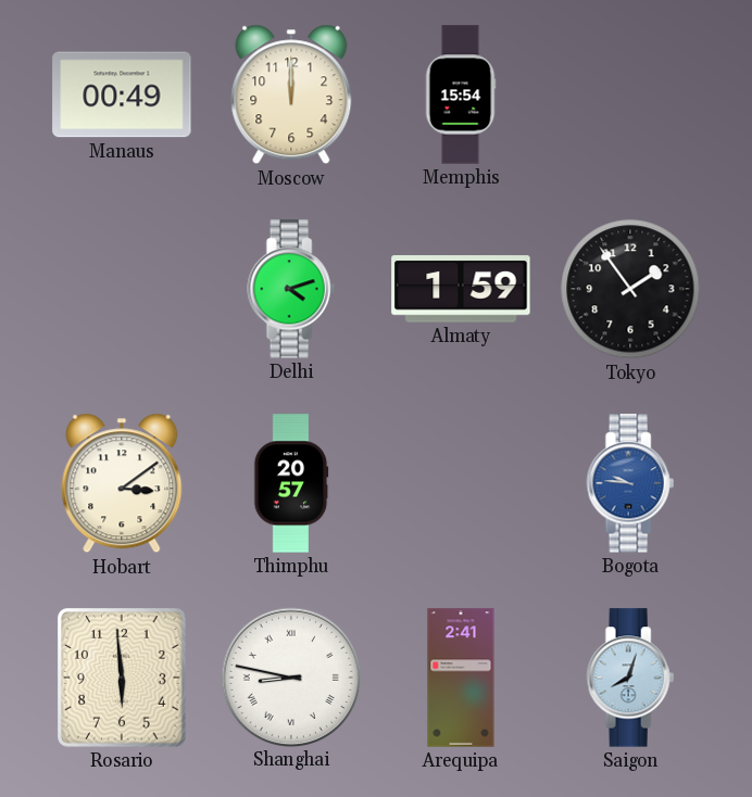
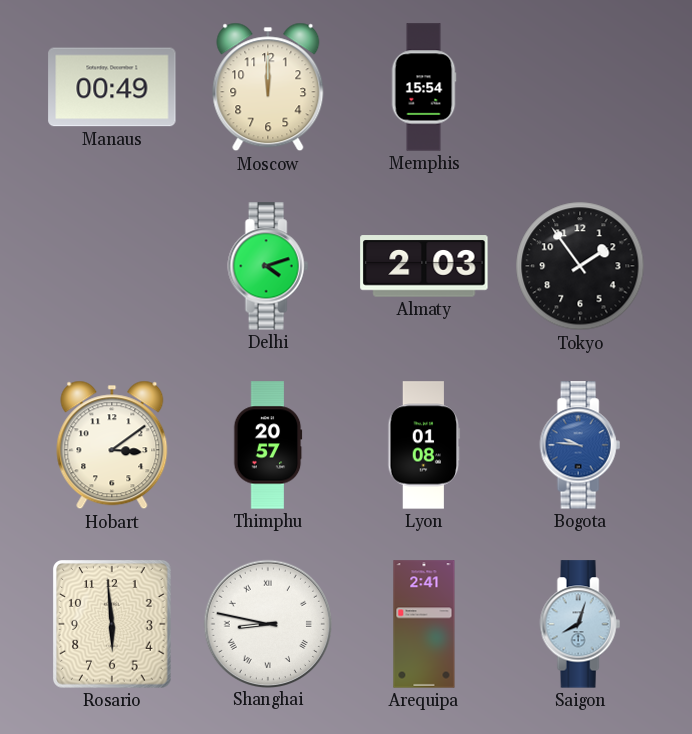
Almaty: 1:59 -> 2:03 (424, 266)
Lyon: none -> 01:08 (424, 445)
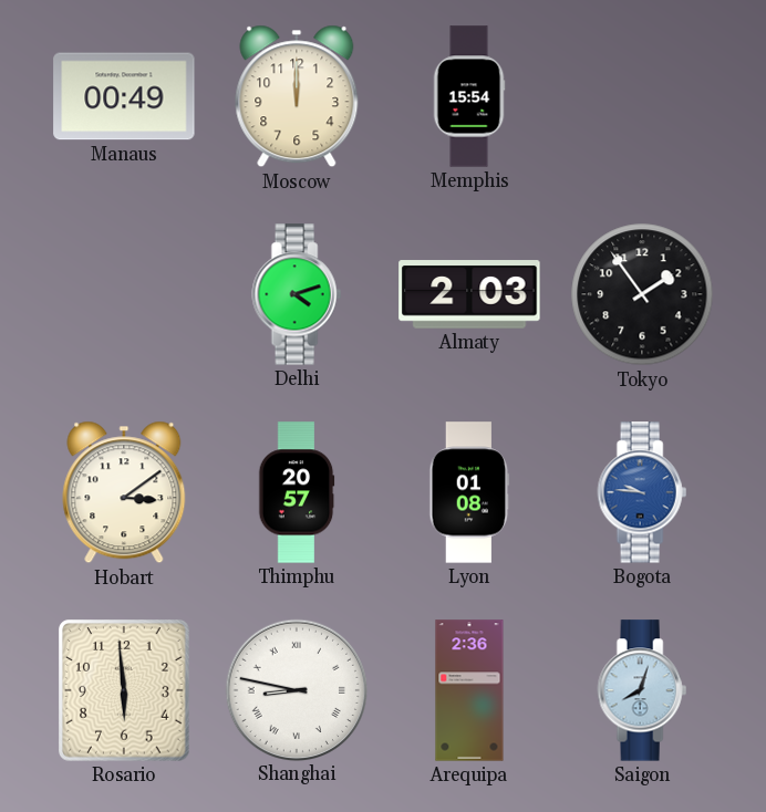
Arequipa: 2:41 -> 2:36 (469, 690)
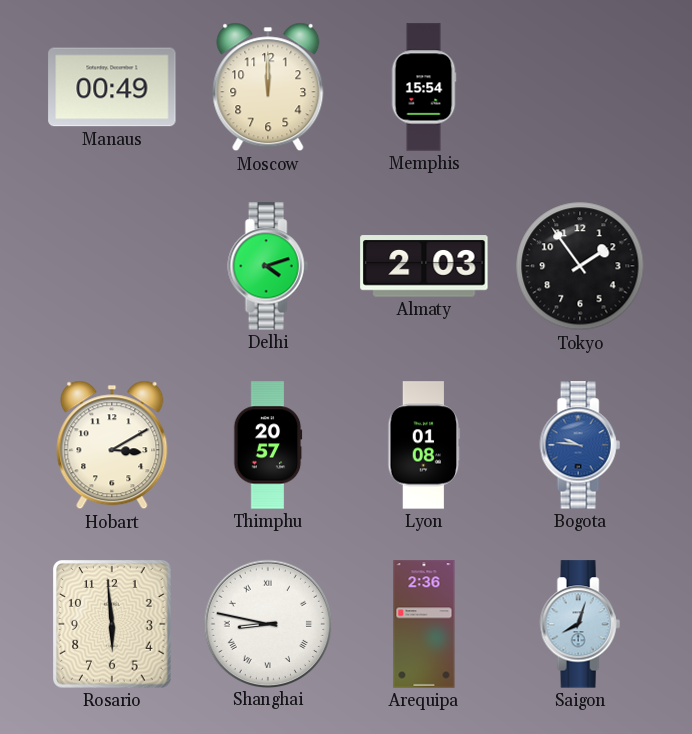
Hobart: 3:09 -> 3:10 (112, 445)
